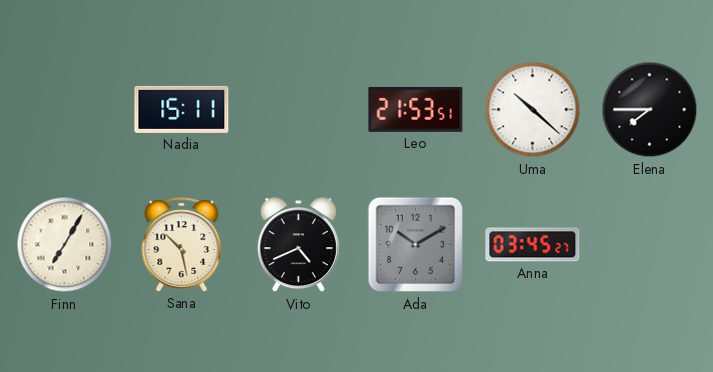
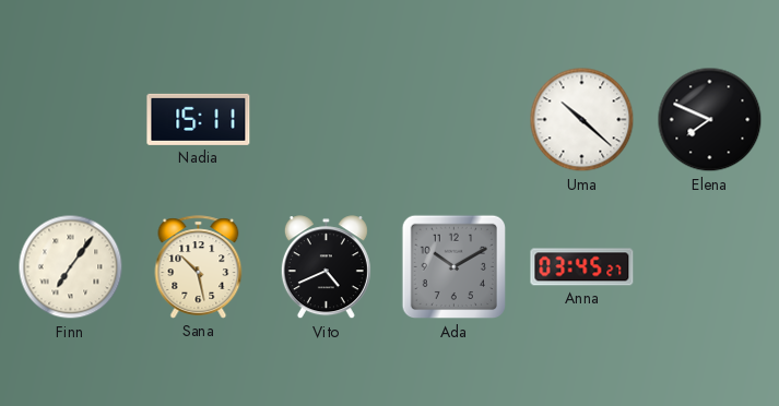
Leo: 21:53 -> none (416, 109)
Elena: 7:45 -> 7:49 (710, 120)
Finn: 7:05 -> 7:06 (71, 267)
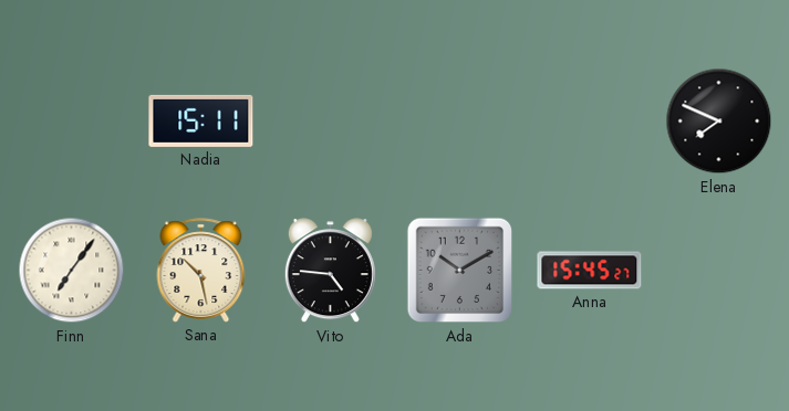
Uma: 10:22 -> none (582, 120)
Vito: 4:41 -> 4:46 (330, 271)
Anna: 03:45 -> 15:45 (590, 271)
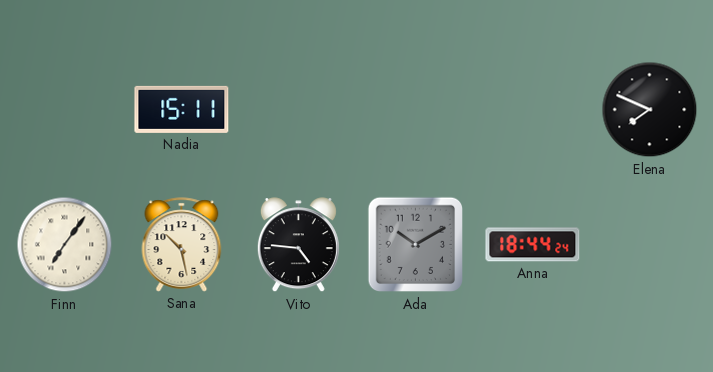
Anna: 15:45 -> 18:44 (533, 245)
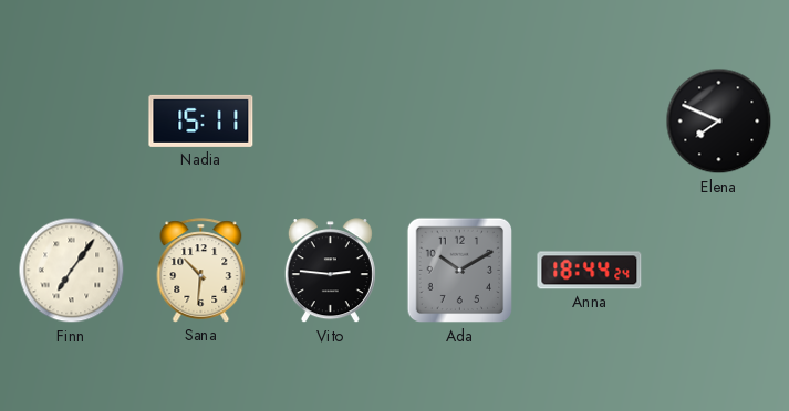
Sana: 10:28 -> 10:31 (201, 271)
Vito: 4:46 -> 2:46 (330, 271)
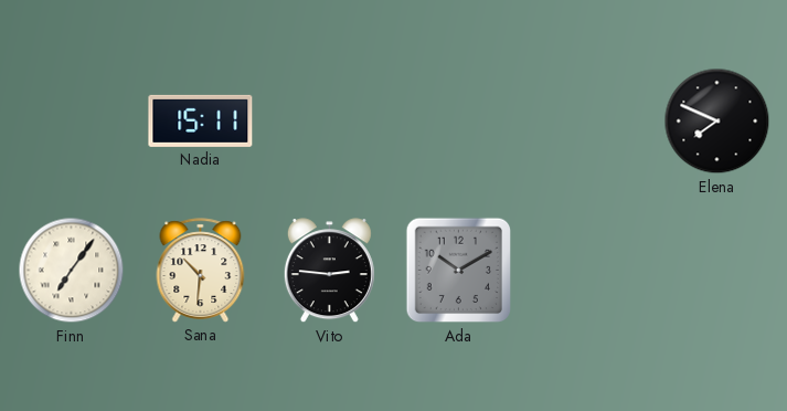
Anna: 18:44 -> none (590, 271)
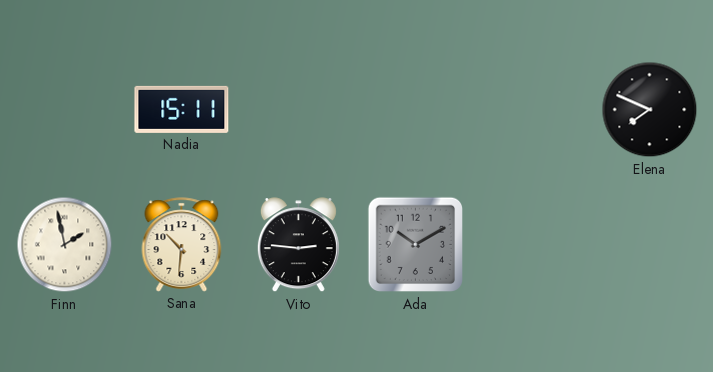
Finn: 7:06 -> 1:58 (65, 245)
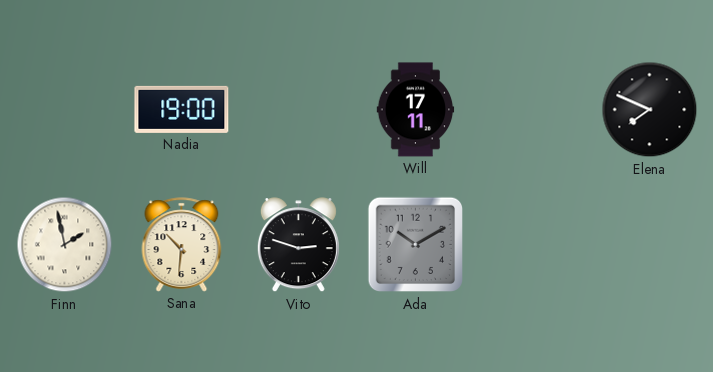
Nadia: 15:11 -> 19:00 (182, 109)
Will: none -> 17:11 (416, 110)
Vito: 2:46 -> 2:48 (298, 245)
